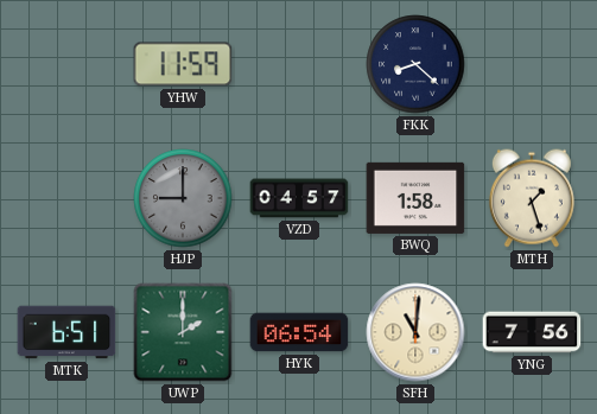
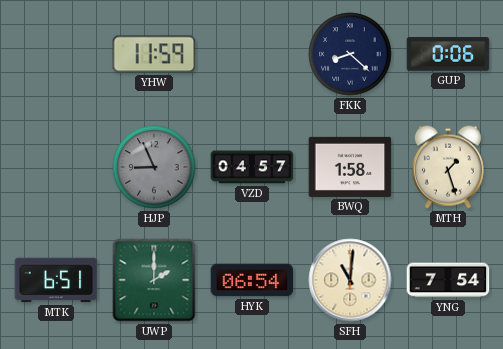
GUP: none -> 0:06 (448, 54)
HJP: 9:00 -> 8:56 (154, 167)
YNG: 7:56 -> 7:54 (448, 280)
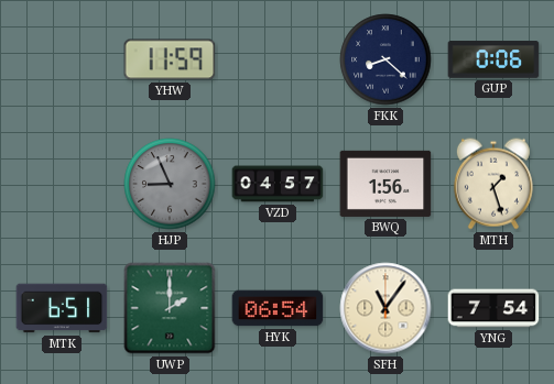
BWQ: 1:58 -> 1:56 (385, 184)
SFH: 11:01 -> 11:06 (385, 308)
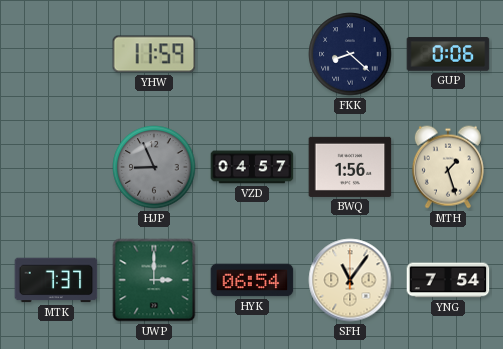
MTK: 6:51 -> 7:37 (56, 280)
UWP: 2:00 -> 3:00 (154, 280)
